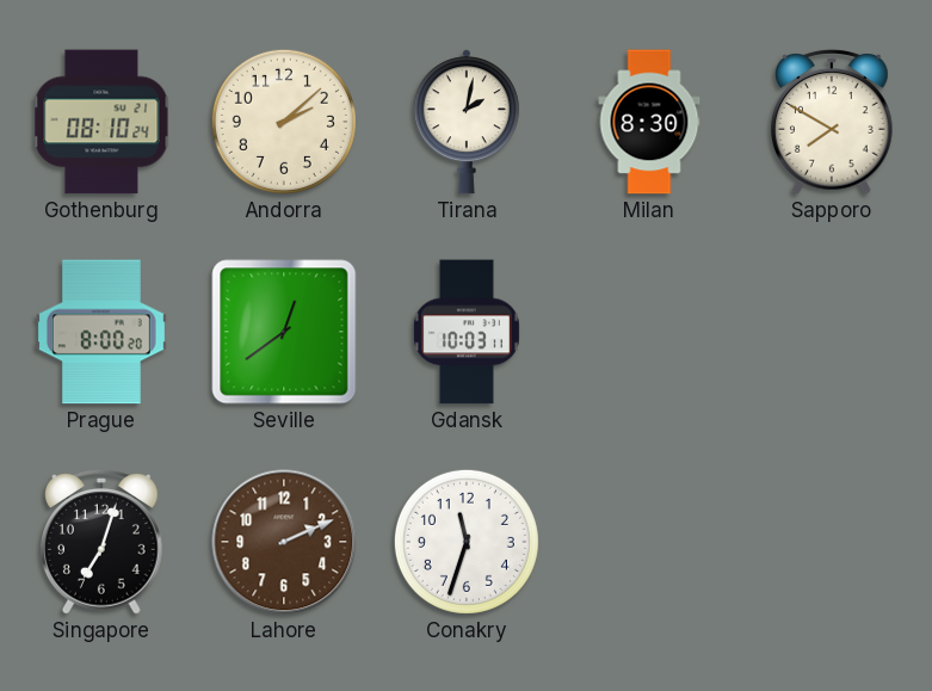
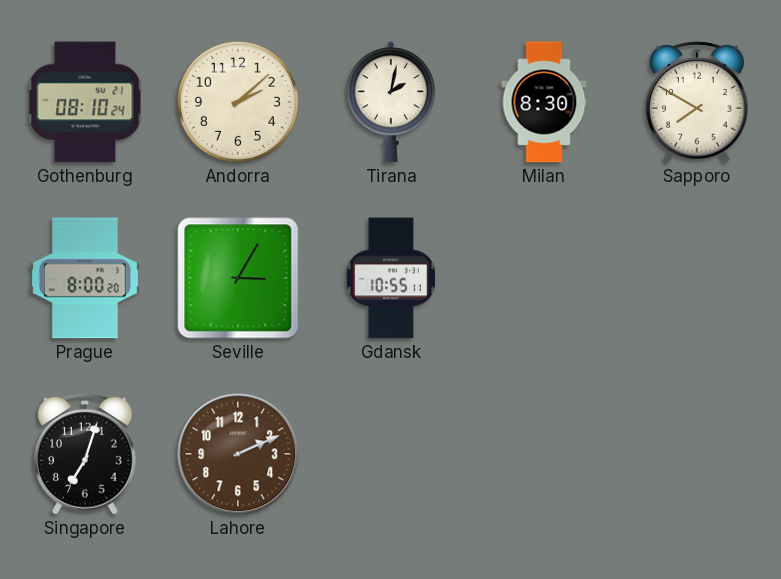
Seville: 12:39 -> 3:05 (238, 278)
Gdansk: 10:03 -> 10:55 (391, 278)
Conakry: 11:33 -> none (467, 542)
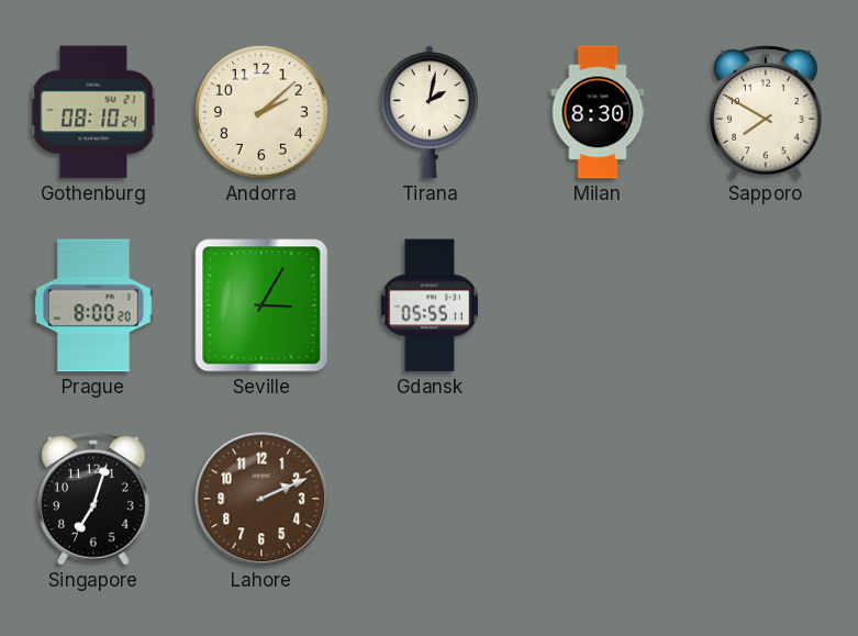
Gdansk: 10:55 -> 05:55 (430, 305)
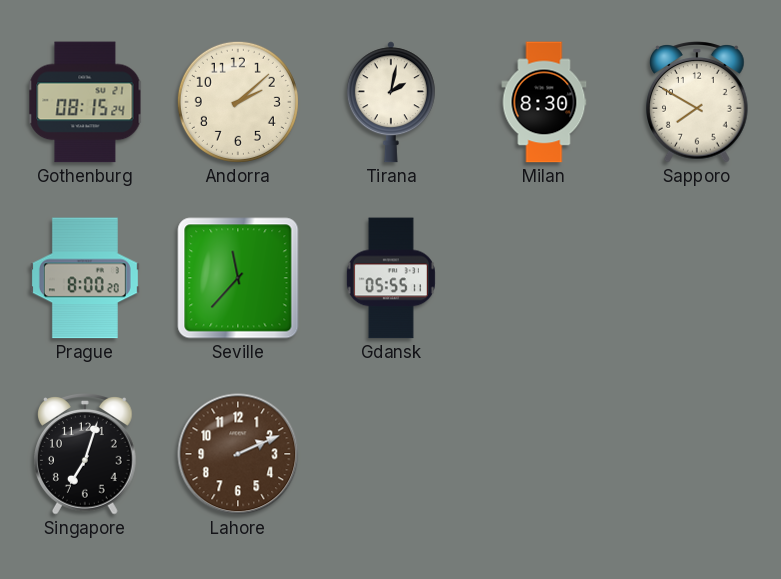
Gothenburg: 08:10 -> 08:15 (85, 102)
Seville: 3:05 -> 11:37 (238, 278)
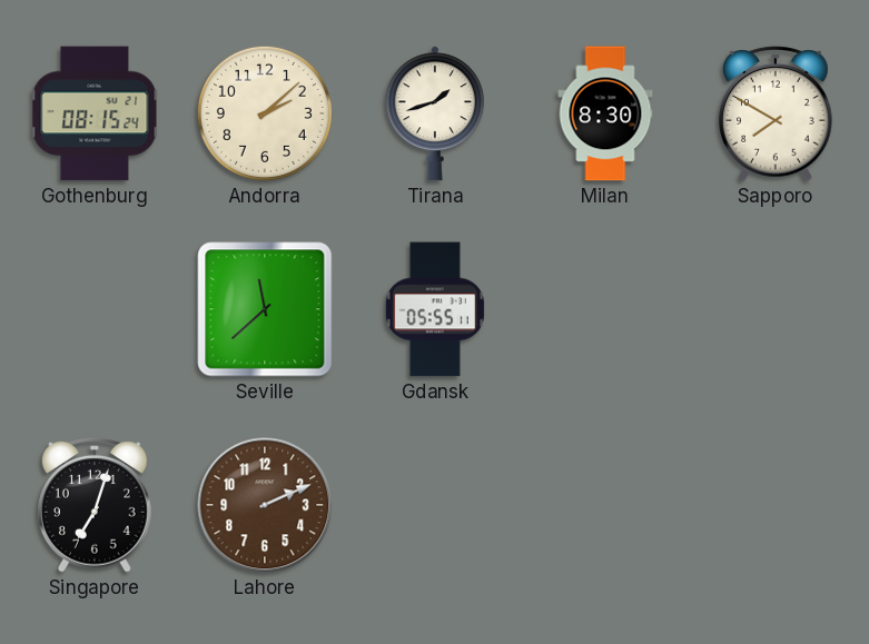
Tirana: 2:02 -> 1:42 (435, 113)
Prague: 8:00 -> none (85, 278)
Seville: 11:37 -> 11:38 (265, 309)
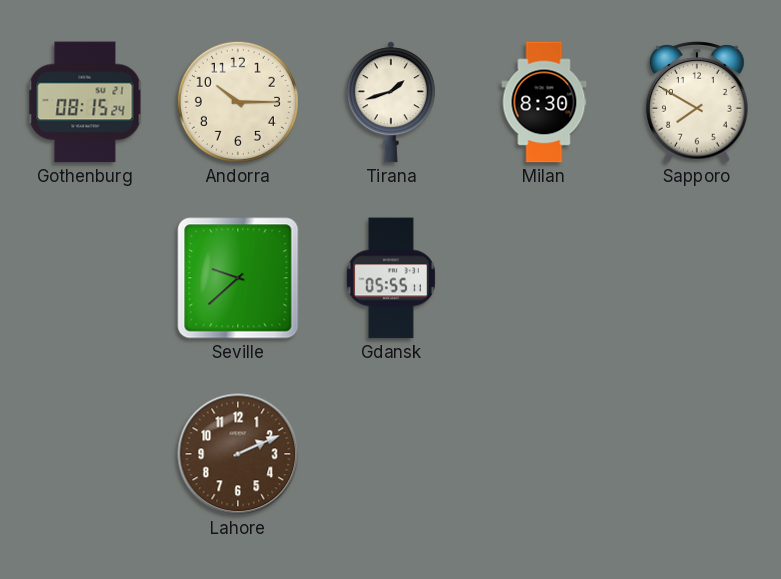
Andorra: 2:08 -> 10:15 (238, 102)
Seville: 11:38 -> 9:38 (238, 278)
Singapore: 7:03 -> none (96, 505)
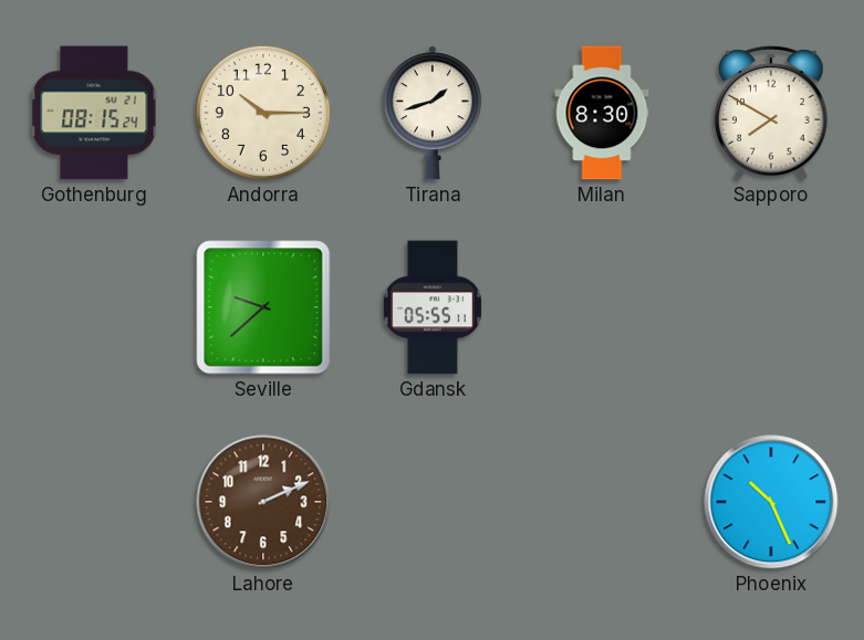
Phoenix: none -> 10:26 (771, 502)
